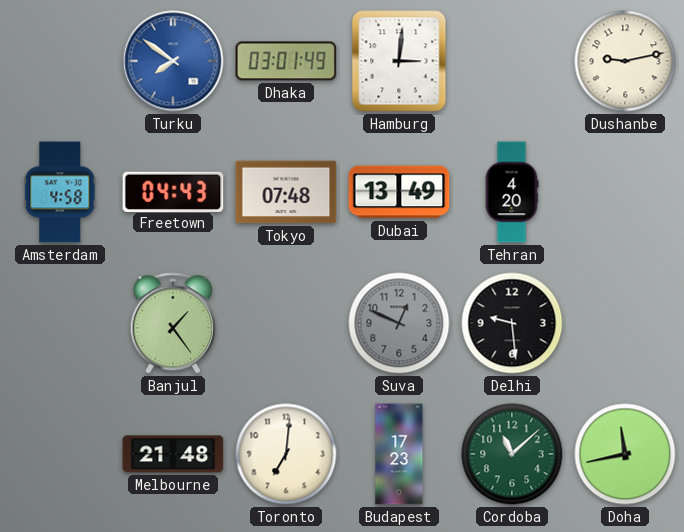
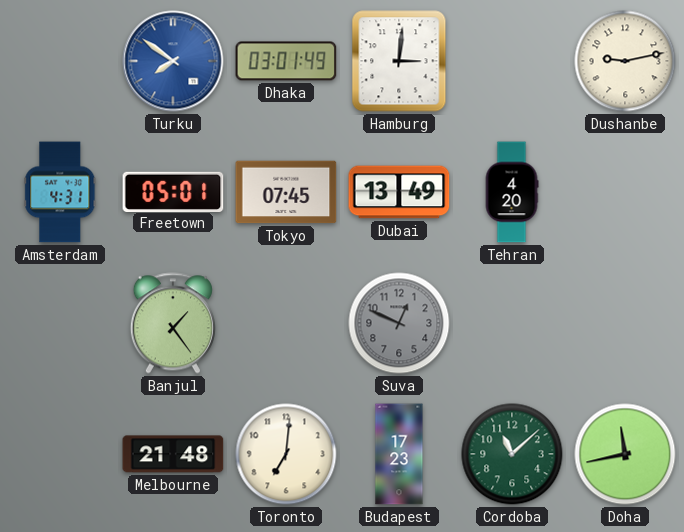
Amsterdam: 4:58 -> 4:31 (60, 192)
Freetown: 04:43 -> 05:01 (173, 191)
Tokyo: 07:48 -> 07:45 (286, 192)
Delhi: 9:29 -> none (512, 323)
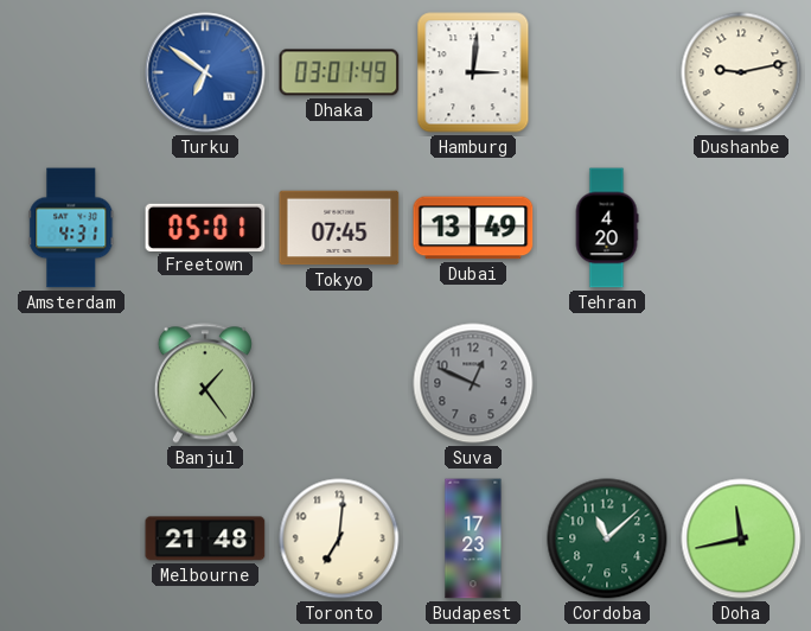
Turku: 7:51 -> 6:51 (205, 72)
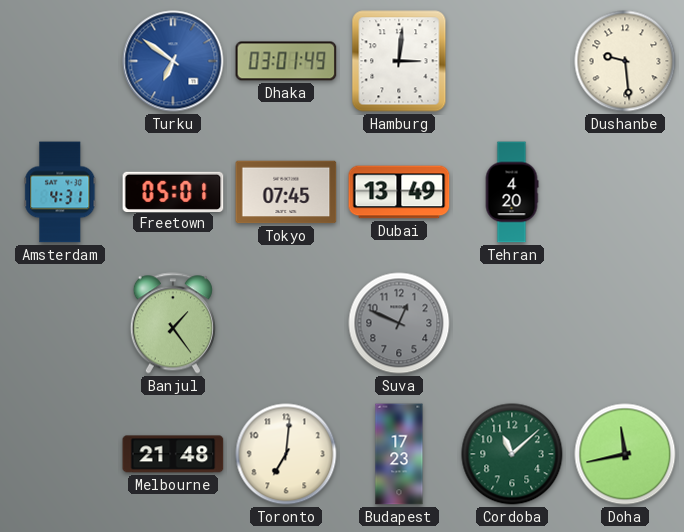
Dushanbe: 9:13 -> 9:29 (625, 61)
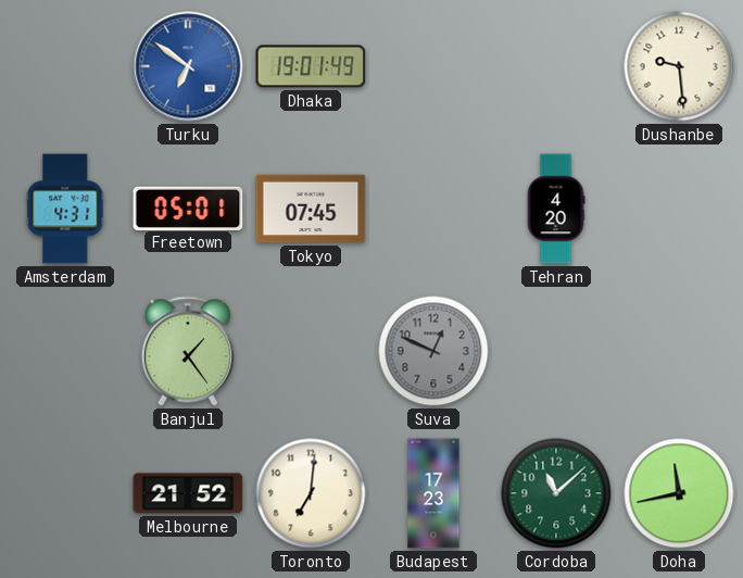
Dhaka: 03:01 -> 19:01 (311, 66)
Hamburg: 3:01 -> none (399, 61)
Dubai: 13:49 -> none (399, 192)
Melbourne: 21:48 -> 21:52 (188, 493)
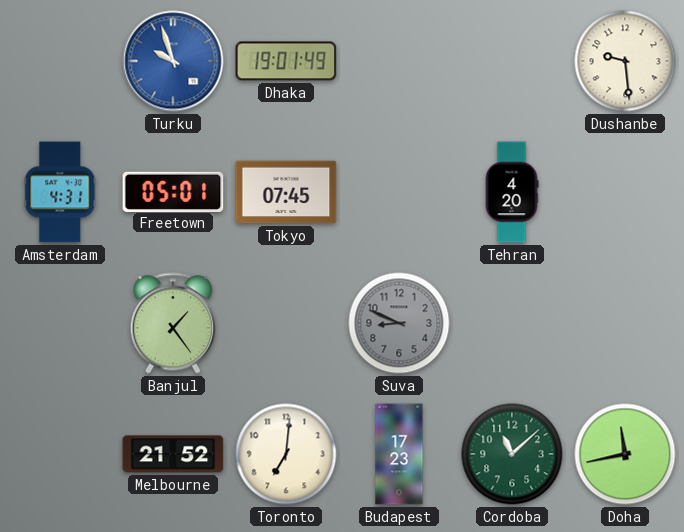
Turku: 6:51 -> 9:57 (173, 61)
Suva: 12:49 -> 8:49 (399, 323)
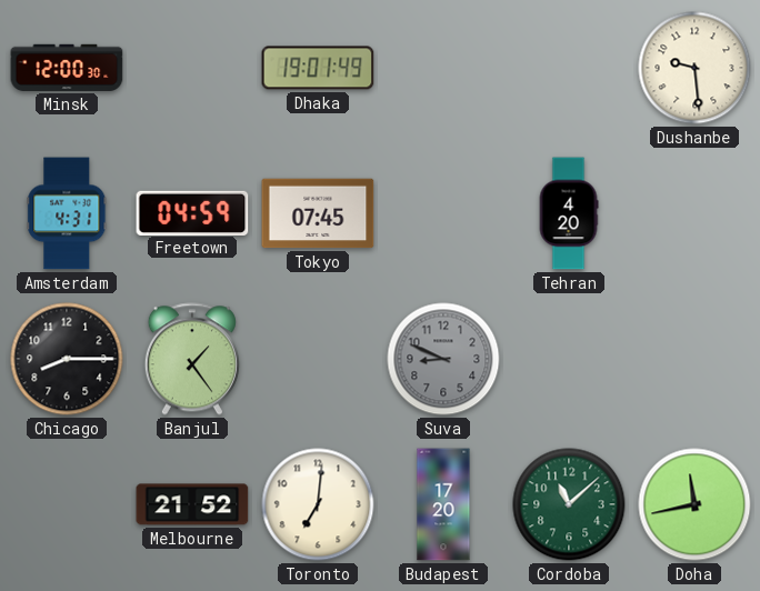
Minsk: none -> 12:00 (67, 68)
Turku: 9:57 -> none (173, 61)
Freetown: 05:01 -> 04:59 (192, 212)
Chicago: none -> 8:15 (67, 359)
Budapest: 17:23 -> 17:20 (443, 504)
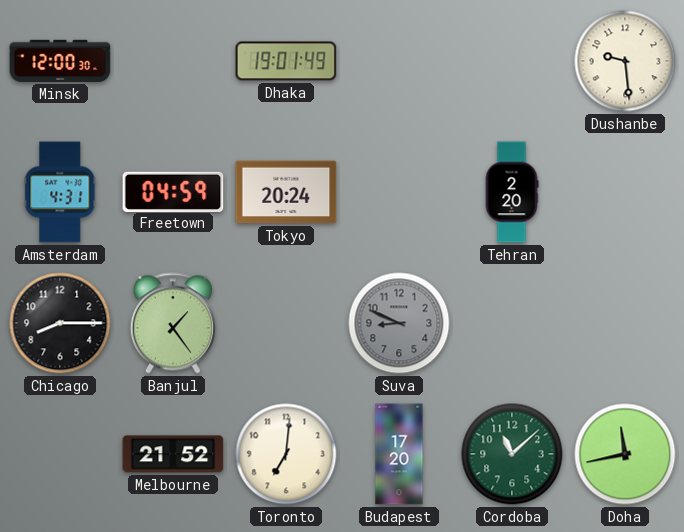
Tokyo: 07:45 -> 20:24 (286, 192)
Tehran: 4:20 -> 2:20 (512, 192)
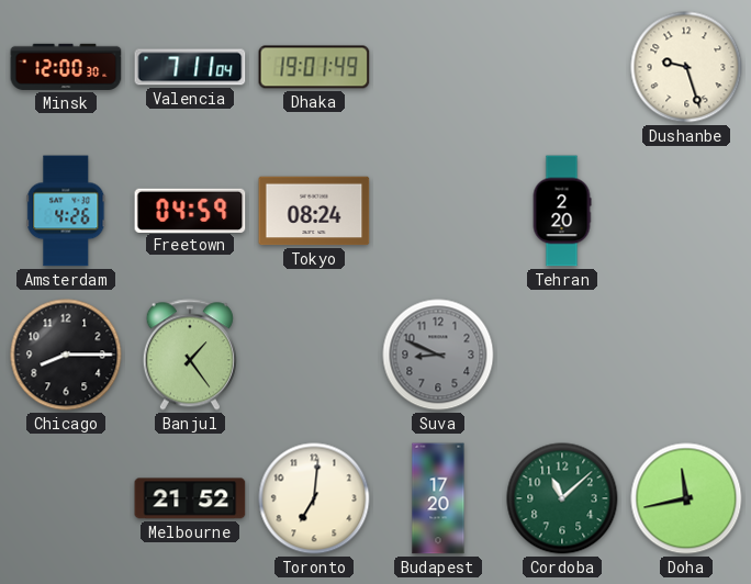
Valencia: none -> 7:11 (190, 67)
Dushanbe: 9:29 -> 9:27 (686, 67)
Amsterdam: 4:31 -> 4:26 (66, 211)
Tokyo: 20:24 -> 08:24 (314, 211)
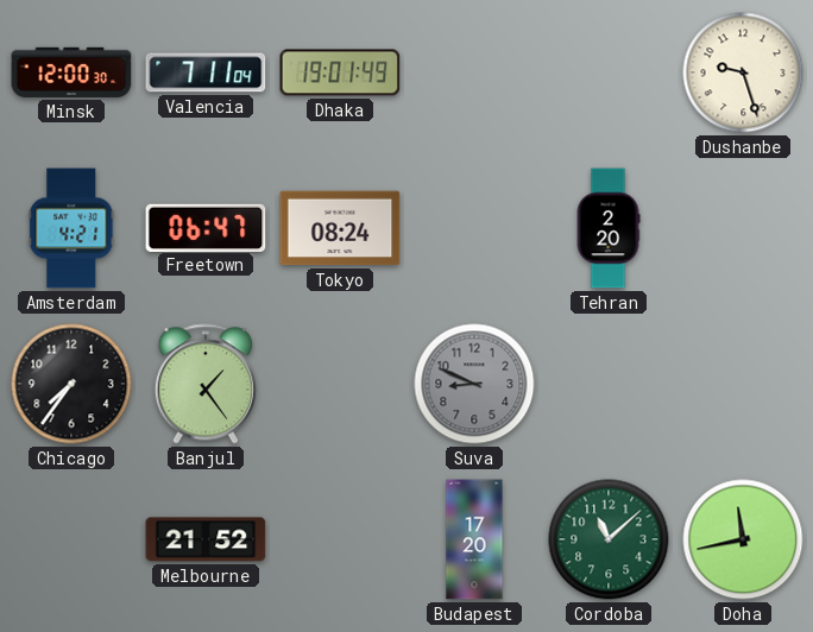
Amsterdam: 4:26 -> 4:21 (71, 228)
Freetown: 04:59 -> 06:47 (206, 227)
Chicago: 8:15 -> 7:36 (71, 384)
Toronto: 7:01 -> none (314, 498)
